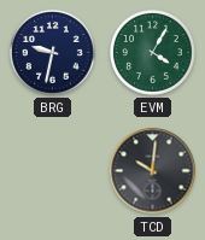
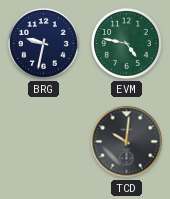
EVM: 4:05 -> 4:47 (127, 44)
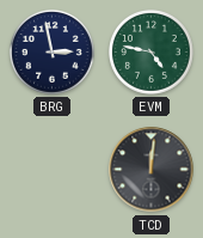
BRG: 9:32 -> 2:58 (53, 53)
TCD: 10:01 -> 12:01 (152, 170)
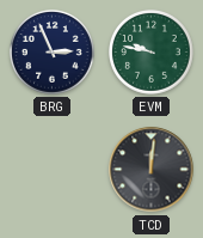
BRG: 2:58 -> 2:56 (53, 53)
EVM: 4:47 -> 9:47 (152, 53)
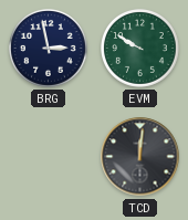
BRG: 2:56 -> 2:58 (49, 49)
EVM: 9:47 -> 9:50 (140, 49)
